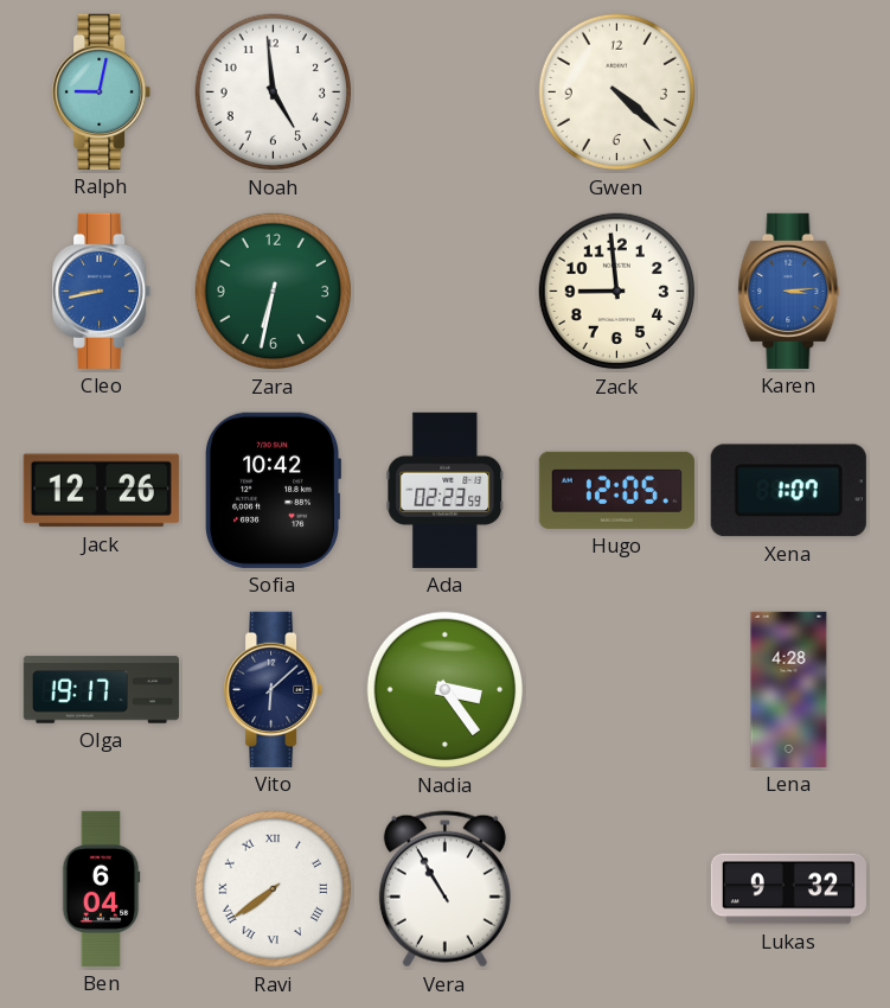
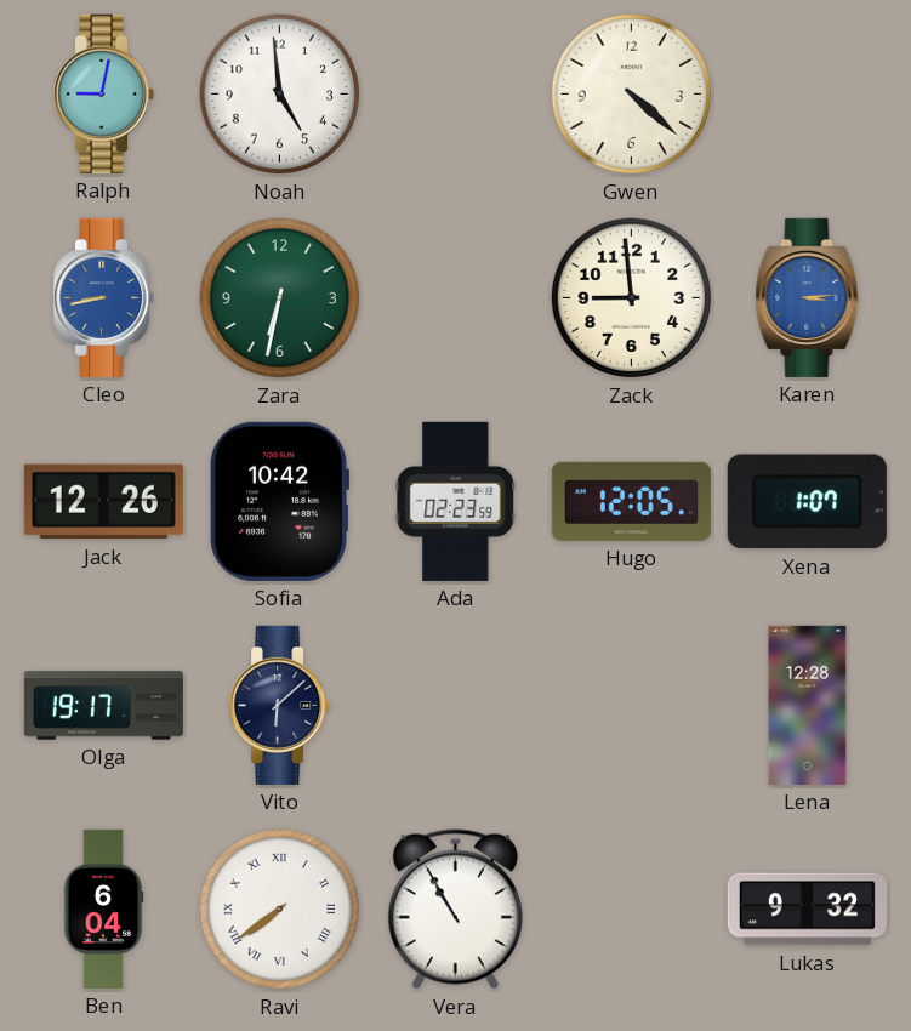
Nadia: 3:24 -> none (446, 690)
Lena: 4:28 -> 12:28 (808, 705)
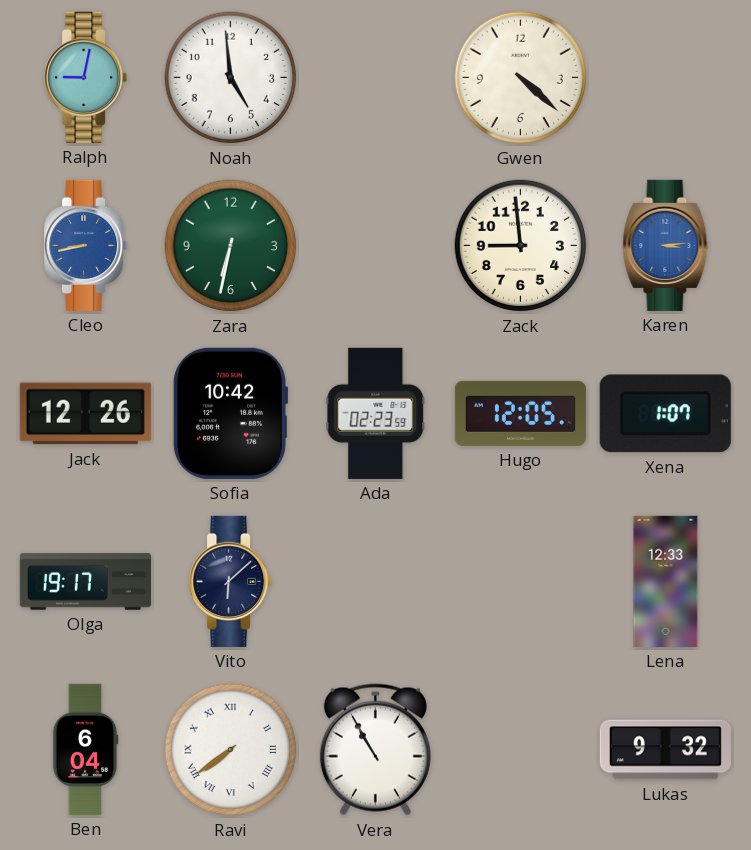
Lena: 12:28 -> 12:33 (666, 581)
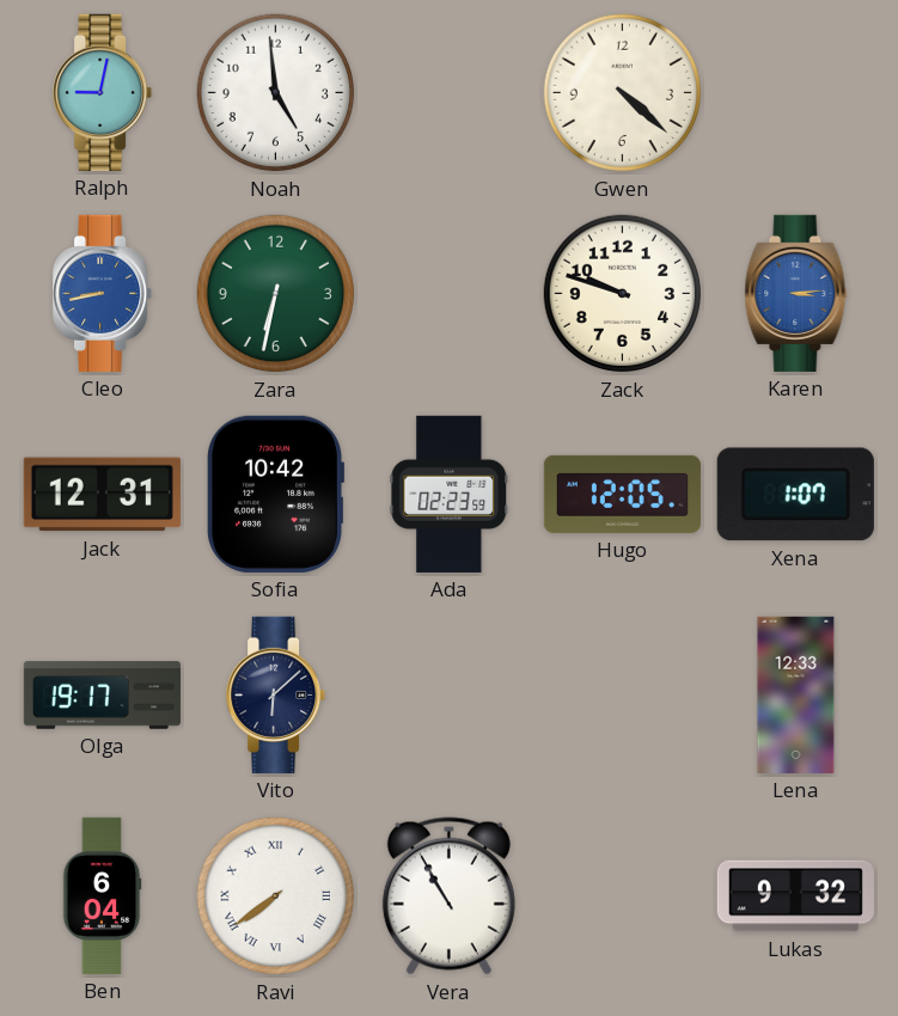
Zack: 8:59 -> 9:48 (623, 294)
Jack: 12:26 -> 12:31 (102, 495)
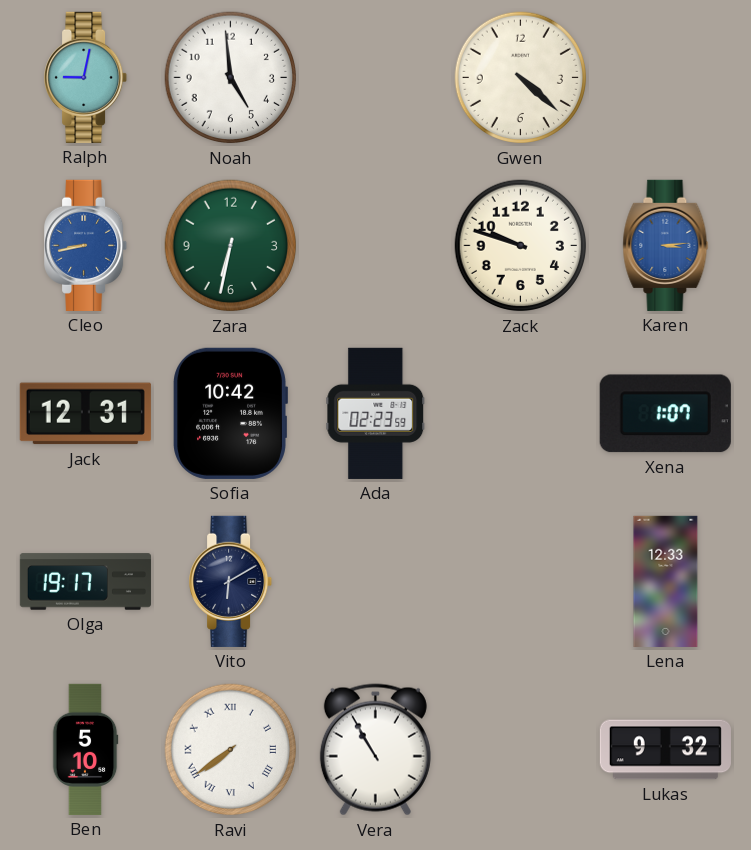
Hugo: 12:05 -> none (622, 494)
Vito: 6:08 -> 6:10 (231, 581)
Ben: 6:04 -> 5:10 (85, 749)
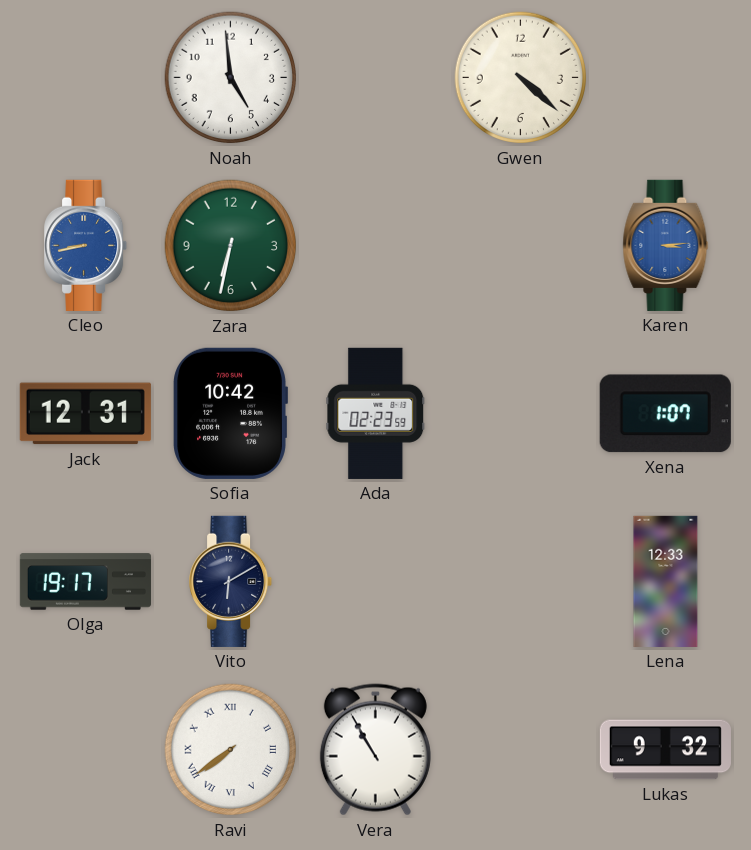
Ralph: 9:02 -> none (86, 77)
Zack: 9:48 -> none (521, 246)
Ben: 5:10 -> none (85, 749)
